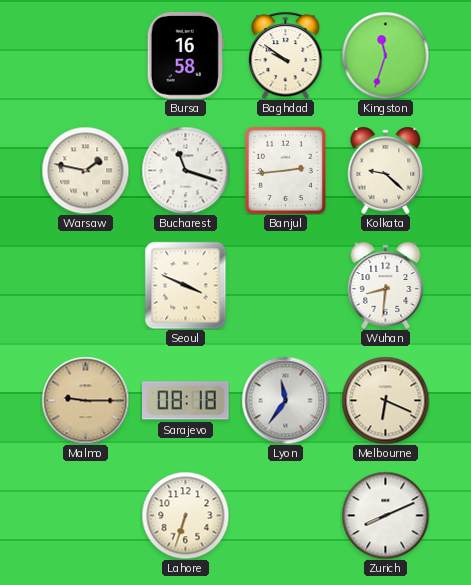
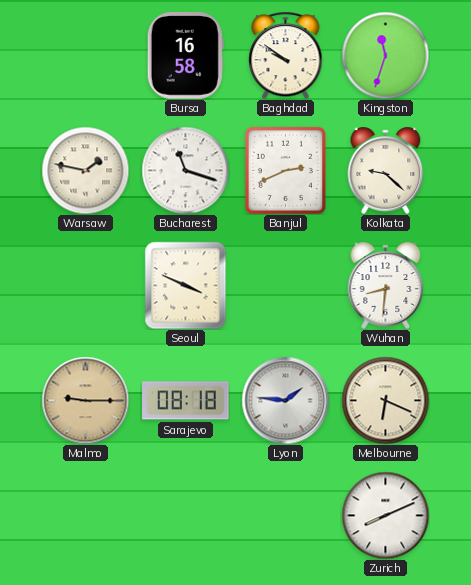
Banjul: 2:44 -> 2:41 (285, 170)
Lyon: 11:36 -> 1:46 (285, 400)
Lahore: 6:33 -> none (185, 515)
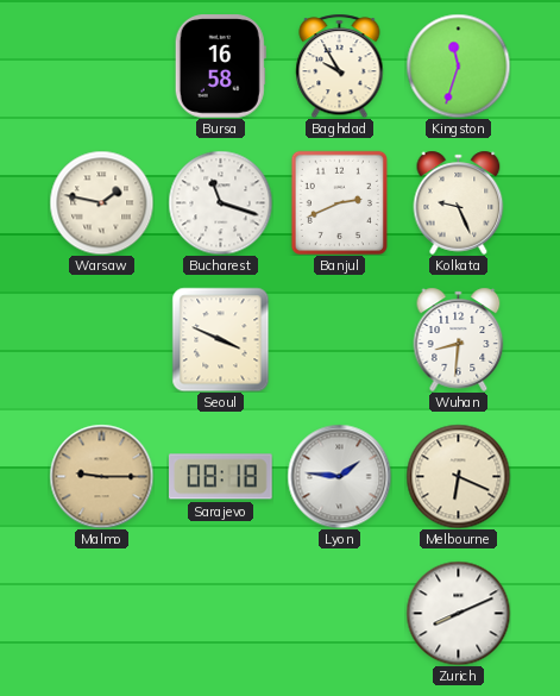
Baghdad: 9:51 -> 9:55 (340, 65)
Kolkata: 9:22 -> 9:26 (459, 202)
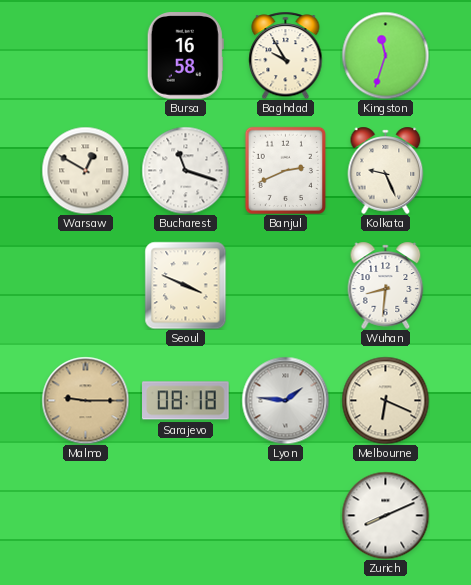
Warsaw: 1:47 -> 12:50 (85, 170)
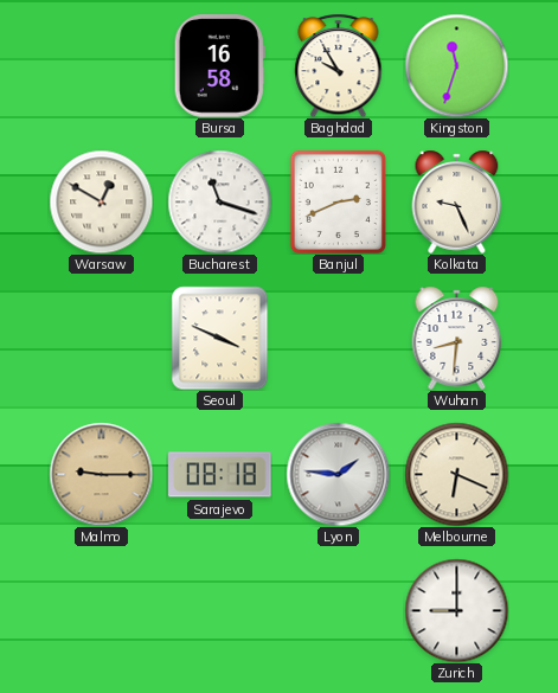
Zurich: 8:11 -> 9:00 (456, 610)
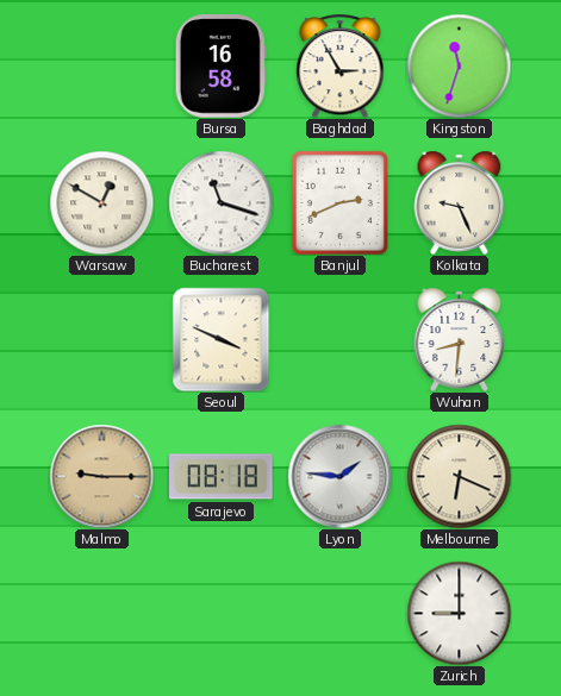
Baghdad: 9:55 -> 2:55 (341, 65)
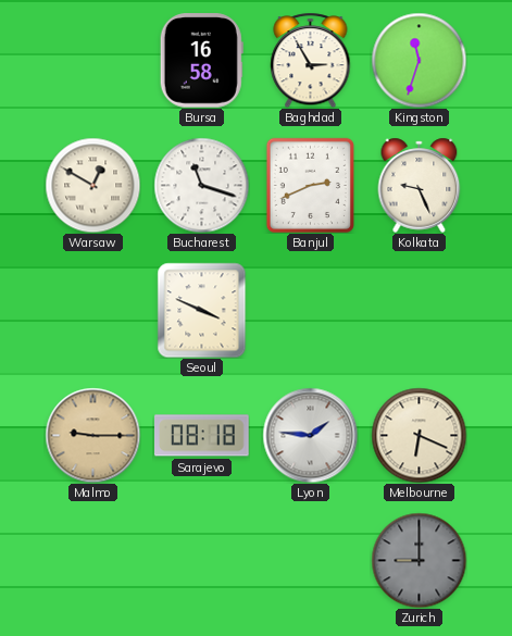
Wuhan: 8:31 -> none (460, 339)
Zurich dial: white -> grey (419, 560)
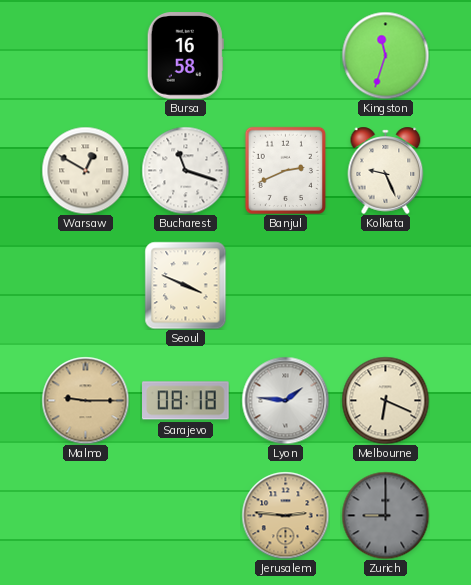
Baghdad: 2:55 -> none (311, 60)
Jerusalem: none -> 2:46 (285, 515)
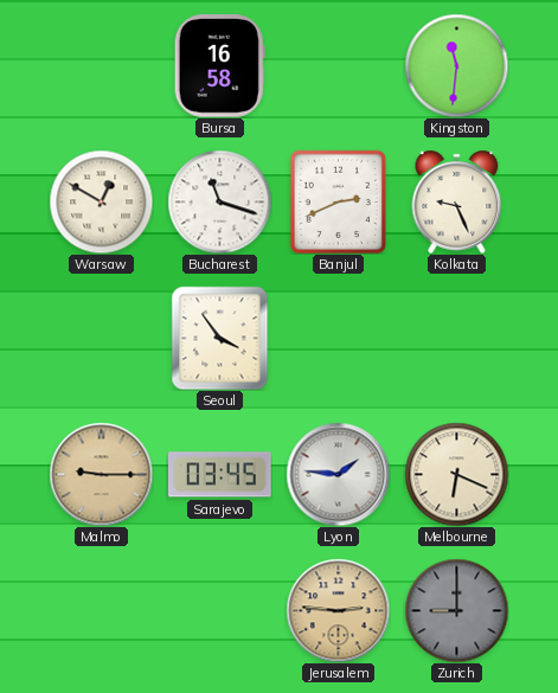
Kingston: 11:33 -> 11:31 (456, 65)
Seoul: 3:49 -> 3:54 (220, 338)
Sarajevo: 08:18 -> 03:45 (220, 475)
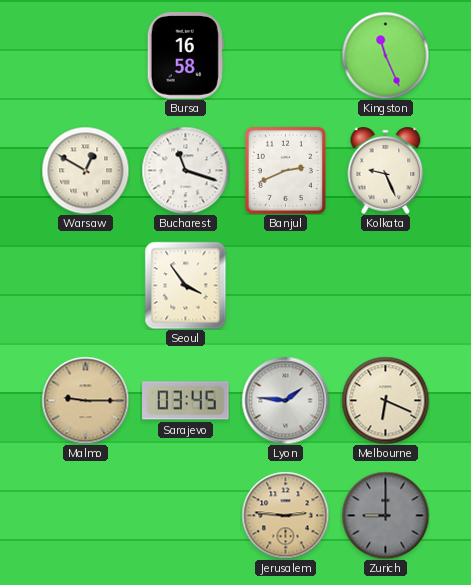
Kingston: 11:31 -> 11:26 (385, 55)
